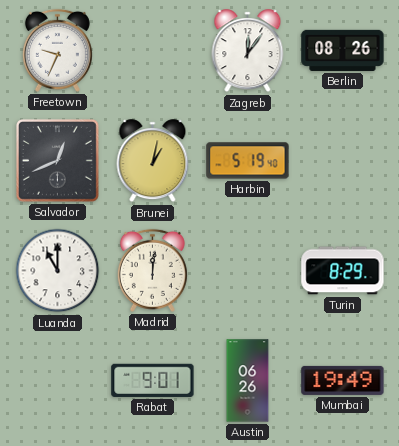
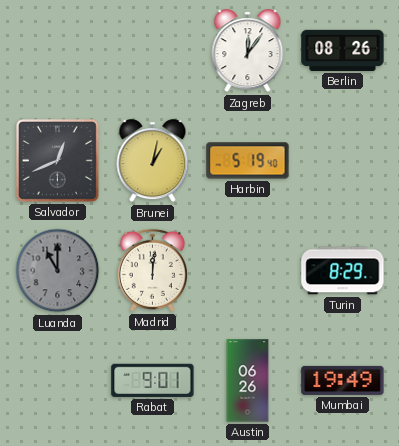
Freetown: 9:34 -> none (57, 50)
Luanda dial: white -> grey (58, 271)
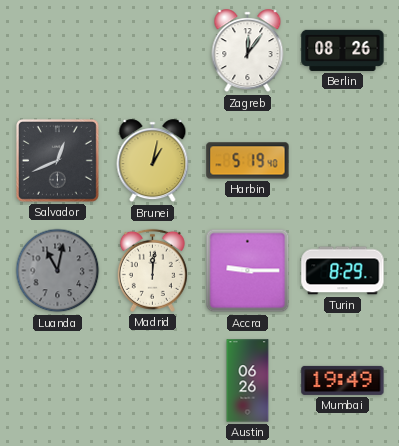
Luanda: 11:00 -> 11:02 (58, 271)
Accra: none -> 9:15 (248, 271)
Rabat: 9:01 -> none (153, 380)
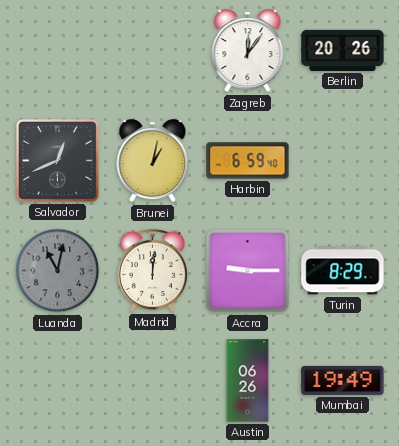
Berlin: 08:26 -> 20:26 (343, 50)
Harbin: 5:19 -> 6:59 (248, 161)
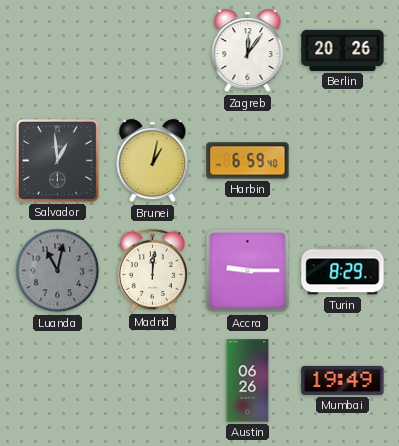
Salvador: 12:41 -> 12:59 (57, 160)
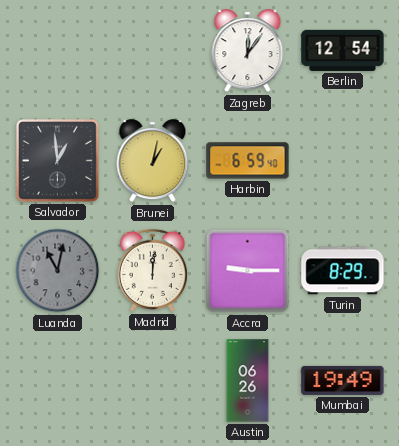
Berlin: 20:26 -> 12:54 (343, 50)
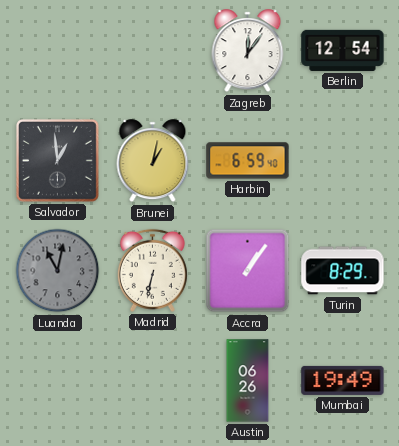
Madrid: 12:01 -> 6:32 (152, 270)
Accra: 9:15 -> 1:06 (248, 271)
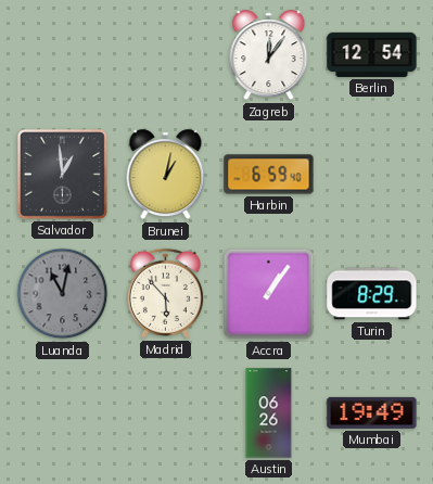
Madrid: 6:32 -> 5:53 (165, 293)
